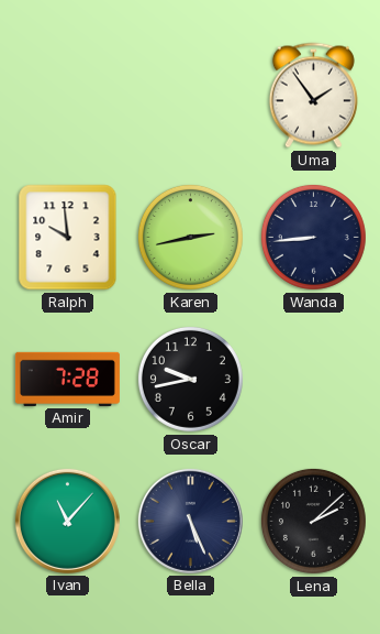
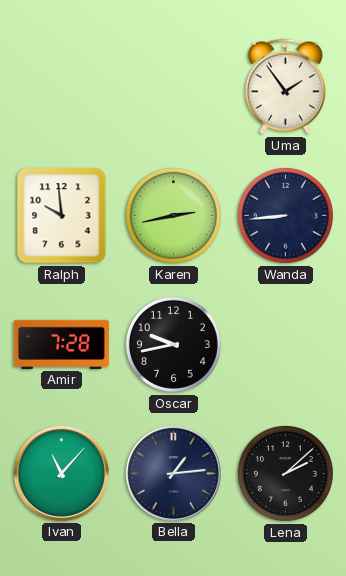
Bella: 5:26 -> 1:14 (173, 473)
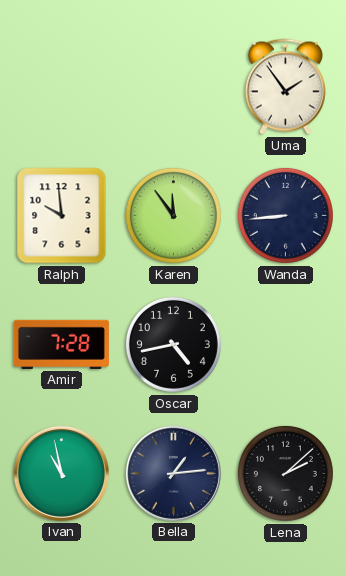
Karen: 2:43 -> 11:54 (173, 215)
Oscar: 9:43 -> 4:43 (173, 344)
Ivan: 11:07 -> 10:58 (61, 473)
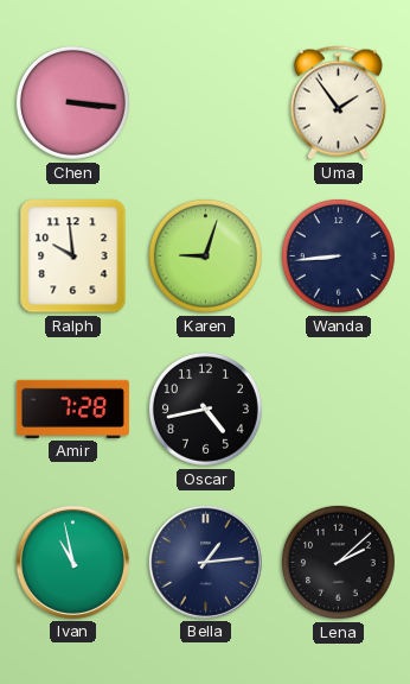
Chen: none -> 3:16 (72, 102)
Karen: 11:54 -> 9:03 (205, 255)
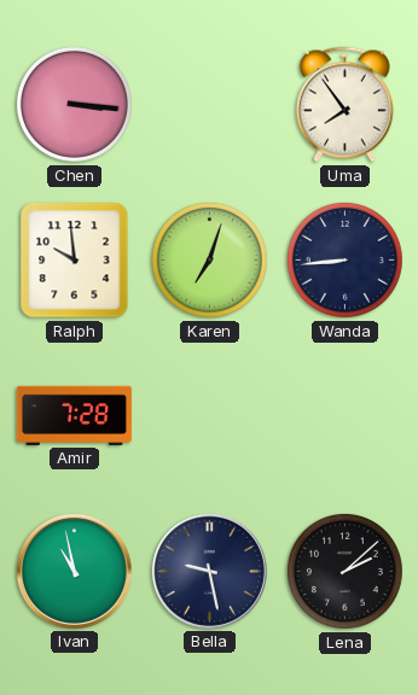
Uma: 1:54 -> 7:54 (344, 105)
Karen: 9:03 -> 7:03 (209, 259)
Oscar: 4:43 -> none (205, 408)
Bella: 1:14 -> 9:28 (209, 571)
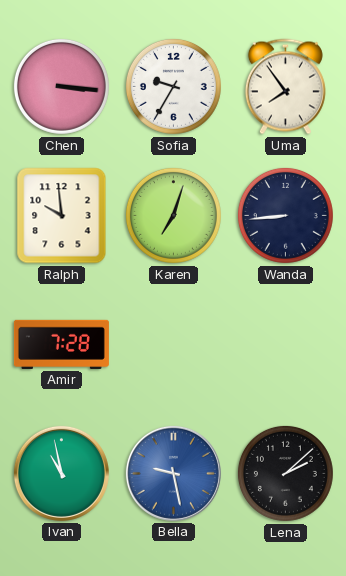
Sofia: none -> 9:35 (173, 86)
Bella dial: navy -> blue (173, 473)
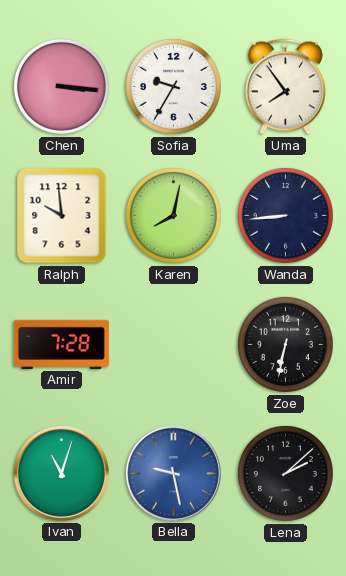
Karen: 7:03 -> 8:02 (173, 215)
Zoe: none -> 6:32 (285, 344)
Ivan: 10:58 -> 11:03 (61, 473)
